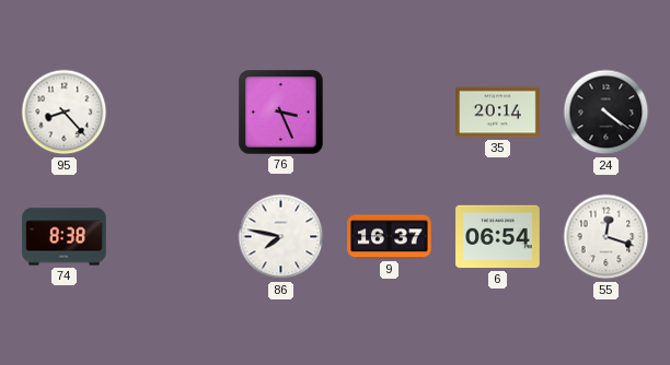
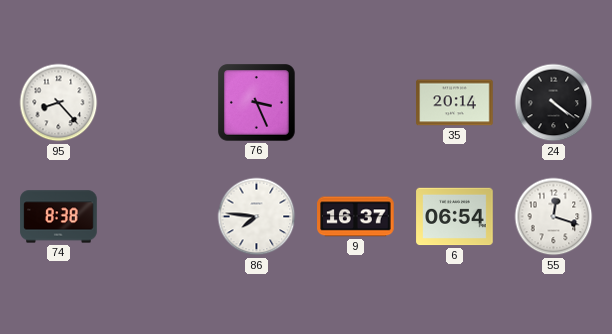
86: 7:47 -> 7:46 (257, 217)
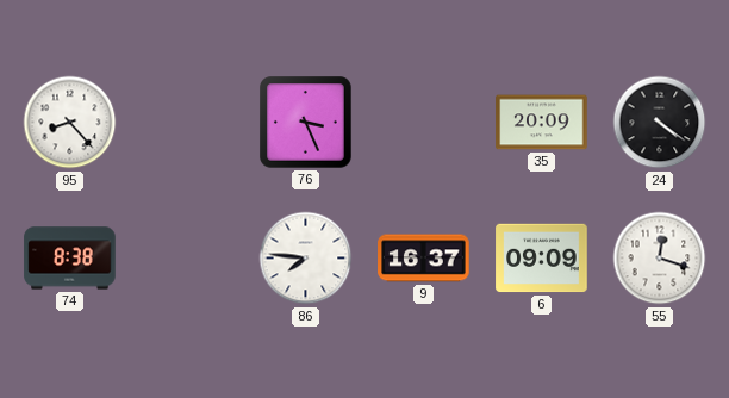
35: 20:14 -> 20:09 (542, 123)
6: 06:54 -> 09:09 (542, 259)
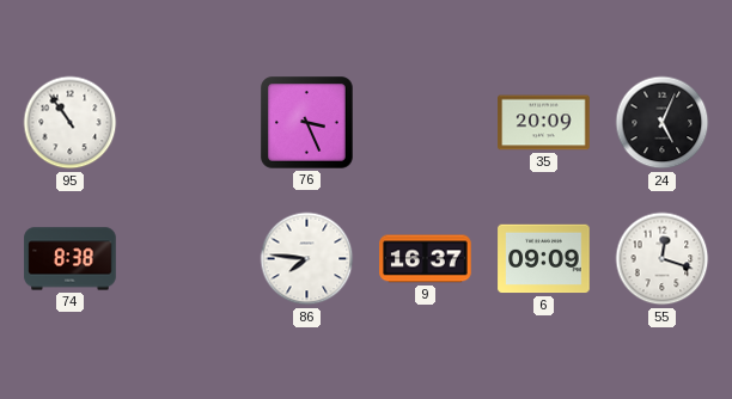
95: 8:23 -> 10:54 (71, 123)
24: 4:21 -> 5:04 (663, 123)
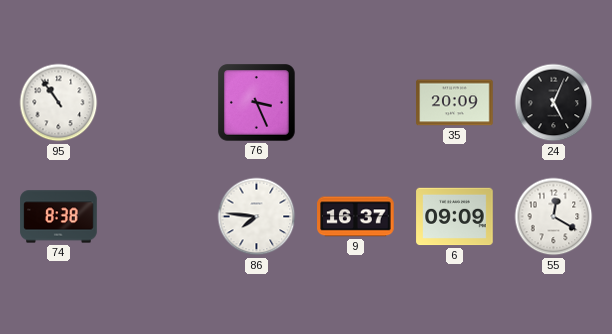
55: 12:18 -> 12:20 (554, 217)
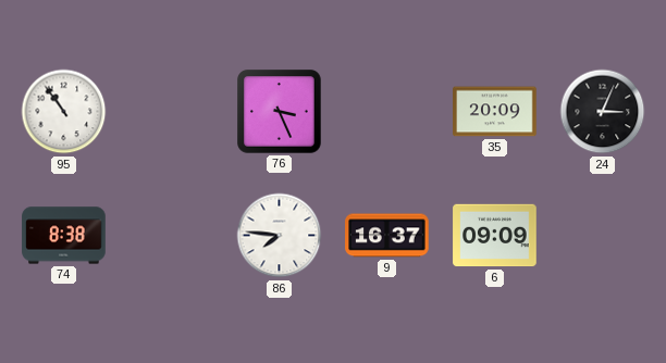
24: 5:04 -> 3:04 (603, 112)
55: 12:20 -> none (554, 217)
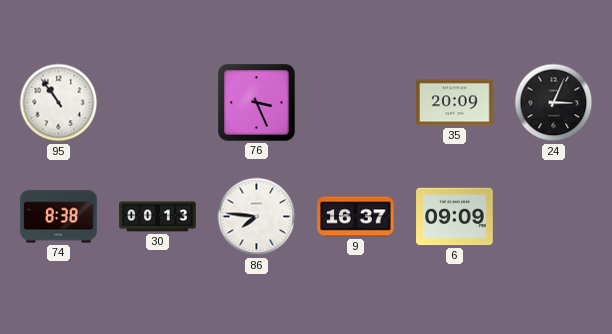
30: none -> 00:13 (158, 217)
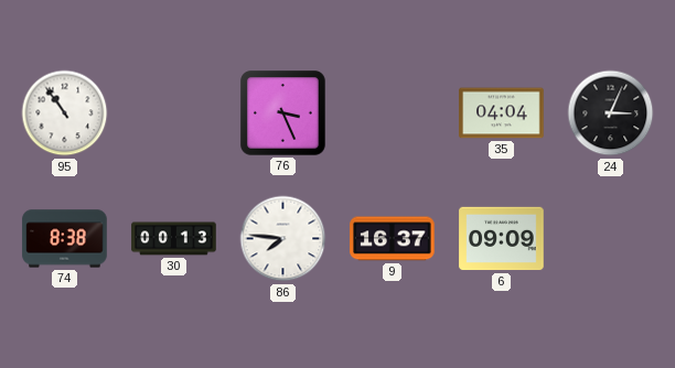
35: 20:09 -> 04:04 (502, 113)
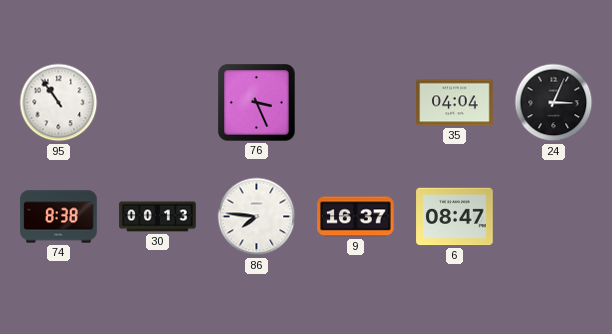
6: 09:09 -> 08:47 (455, 217)
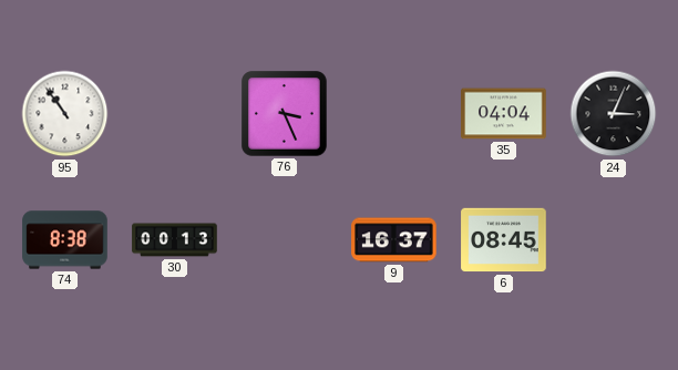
86: 7:46 -> none (257, 217)
6: 08:47 -> 08:45 (504, 240)
